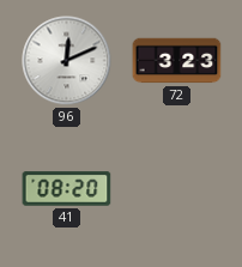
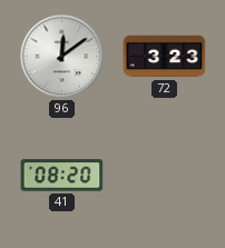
96: 12:11 -> 12:09 (62, 57)
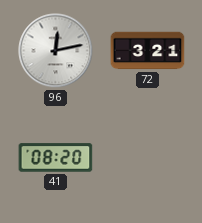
96: 12:09 -> 12:13 (56, 51)
72: 3:23 -> 3:21 (148, 51)
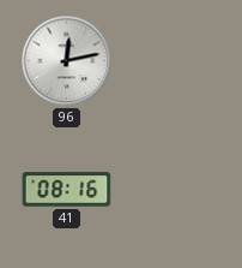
72: 3:21 -> none (148, 51)
41: 08:20 -> 08:16 (67, 190)
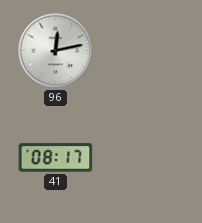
41: 08:16 -> 08:17 (56, 158)
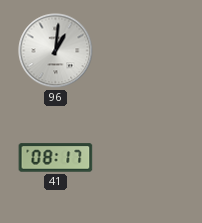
96: 12:13 -> 1:01 (56, 51)
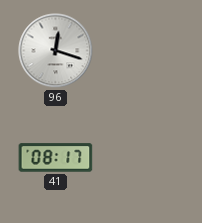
96: 1:01 -> 12:18 (56, 51)
